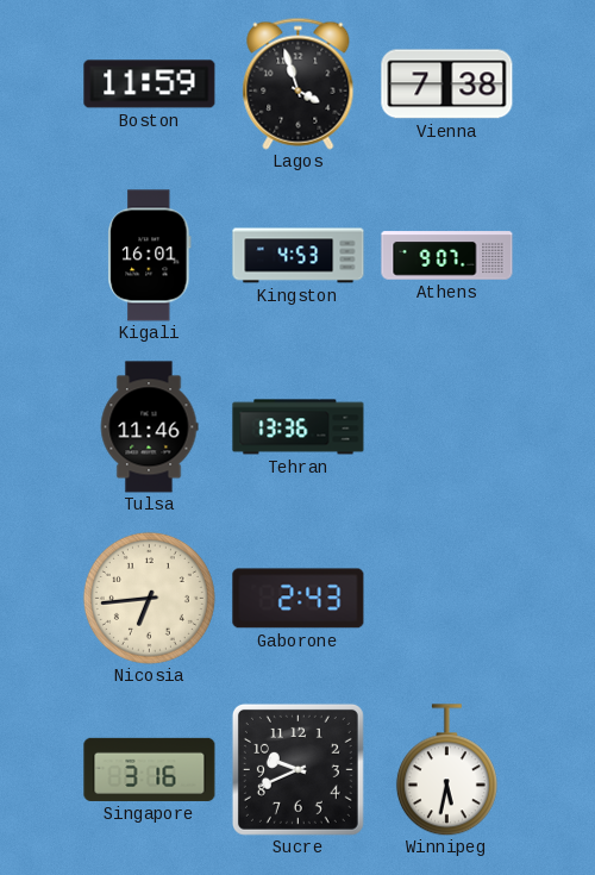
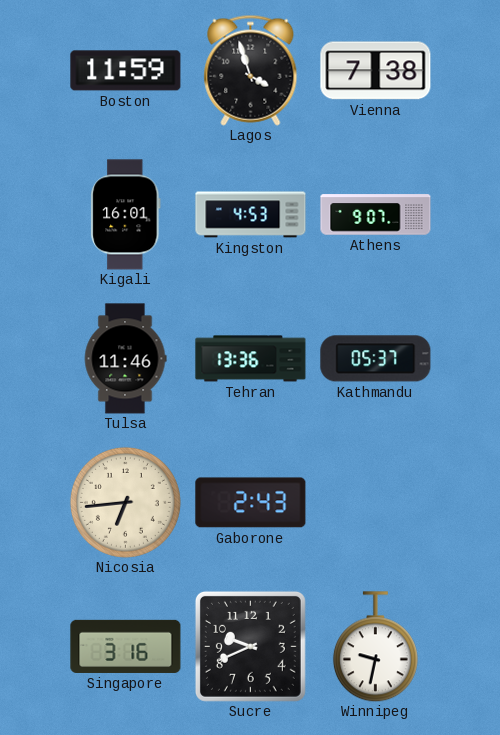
Kathmandu: none -> 05:37 (376, 359)
Winnipeg: 5:32 -> 9:32 (375, 647)
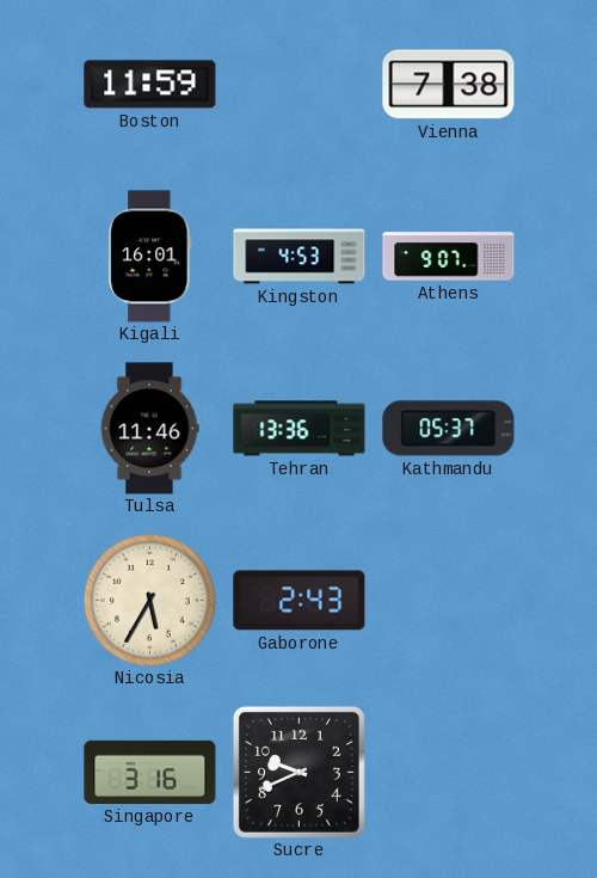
Lagos: 3:57 -> none (251, 70)
Nicosia: 6:44 -> 5:35 (149, 600)
Winnipeg: 9:32 -> none (375, 647)
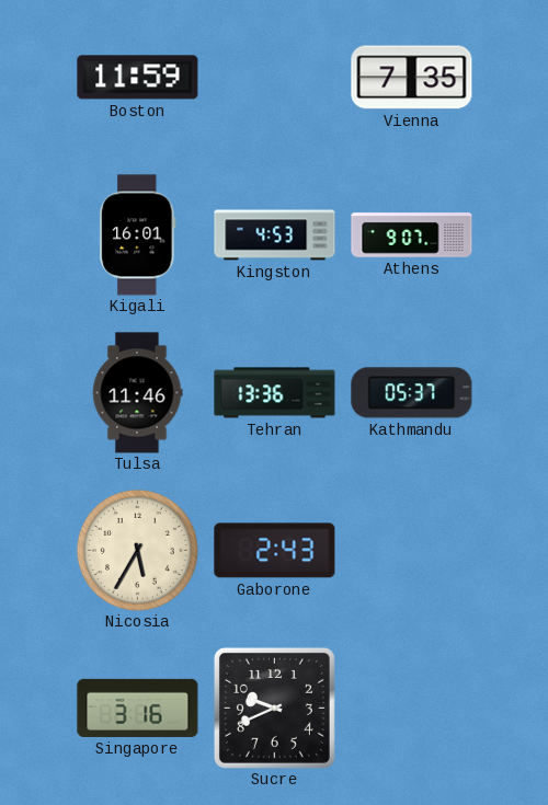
Vienna: 7:38 -> 7:35 (412, 78)
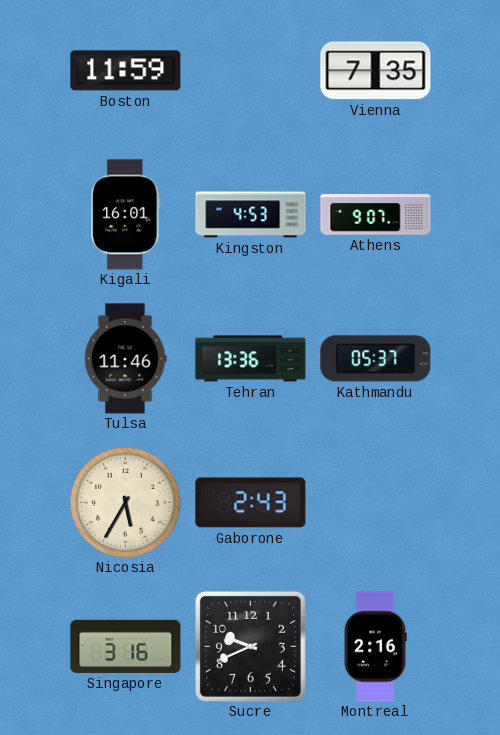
Montreal: none -> 2:16 (375, 647)
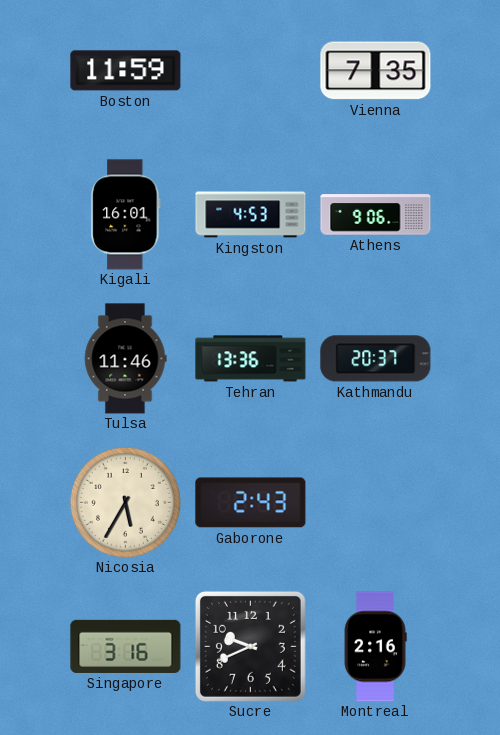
Athens: 9:07 -> 9:06 (376, 215)
Kathmandu: 05:37 -> 20:37 (376, 359)
